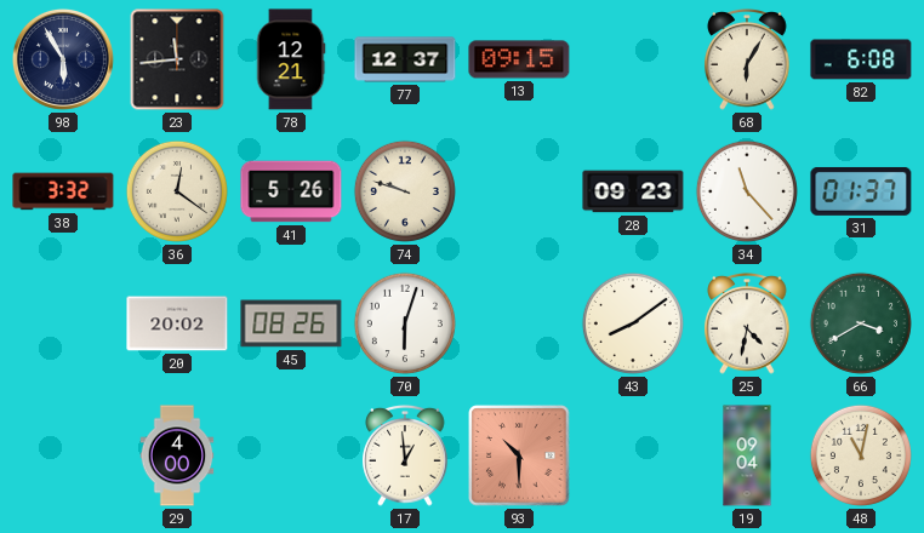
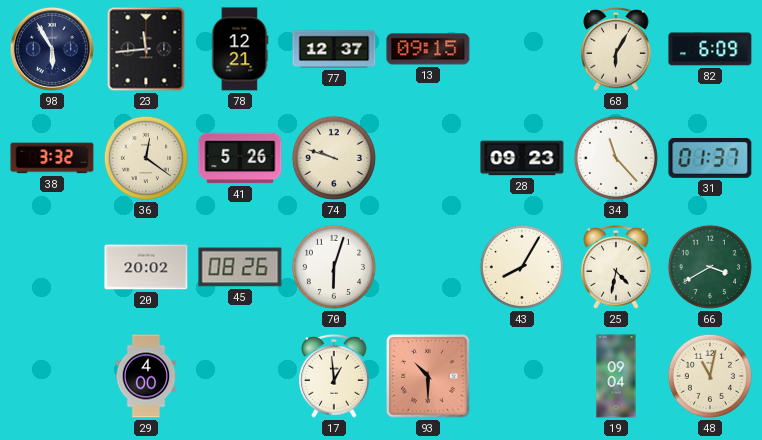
82: 6:08 -> 6:09 (710, 49)
43: 8:09 -> 8:05 (522, 267)
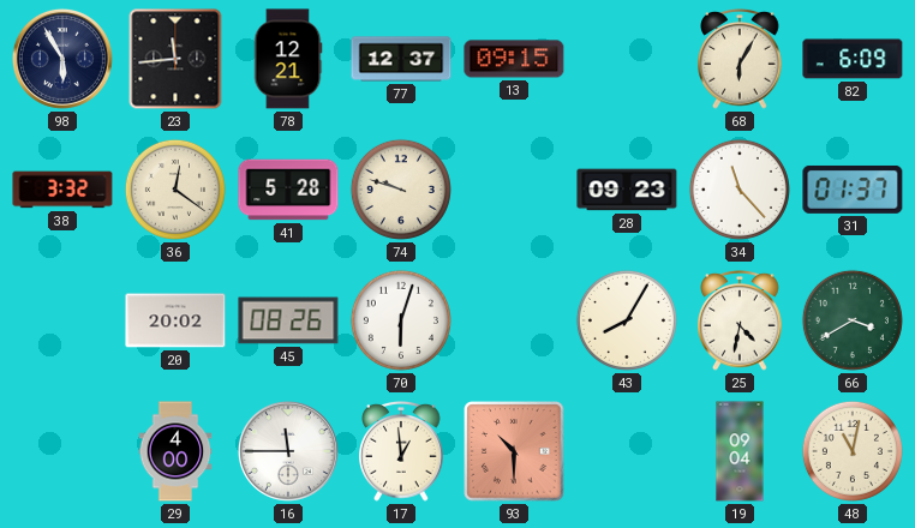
41: 5:26 -> 5:28 (288, 190)
16: none -> 11:45 (288, 451)
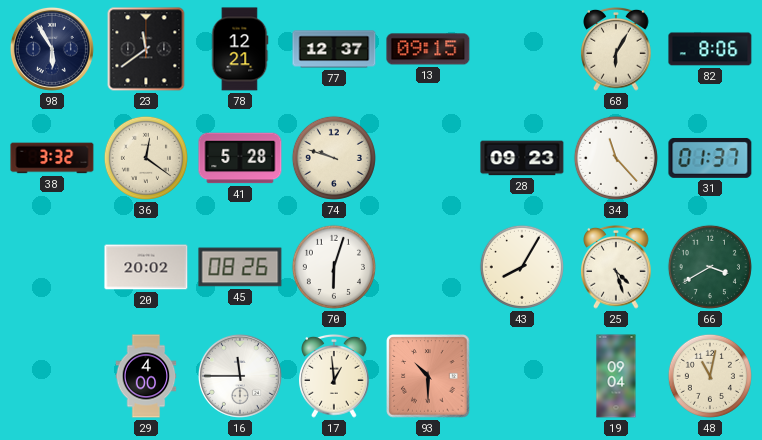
23: 11:44 -> 11:39 (146, 49)
82: 6:09 -> 8:06 (710, 49)
25: 4:32 -> 4:27 (616, 268)
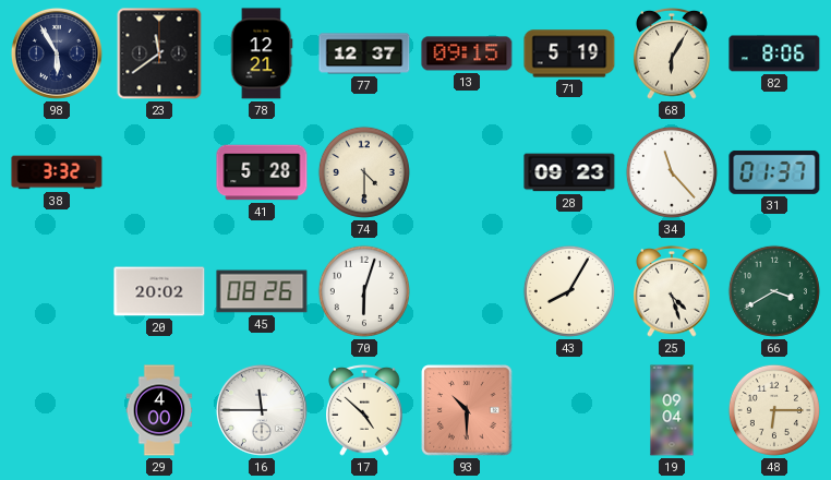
71: none -> 5:19 (569, 53)
36: 12:21 -> none (146, 158)
74: 9:48 -> 4:30 (364, 172)
17: 12:59 -> 4:52 (364, 411)
48: 11:02 -> 6:15 (774, 410)
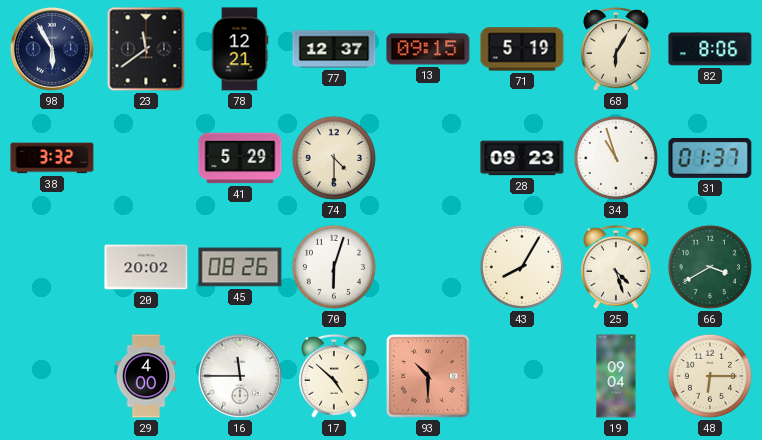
41: 5:28 -> 5:29 (240, 158)
34: 11:23 -> 10:57 (616, 158)
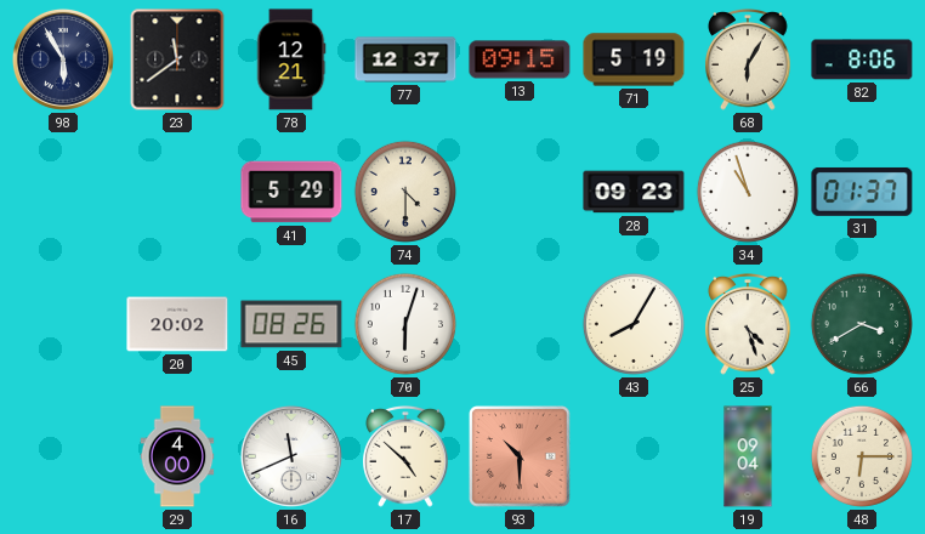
38: 3:32 -> none (52, 158)
16: 11:45 -> 11:41 (291, 456)
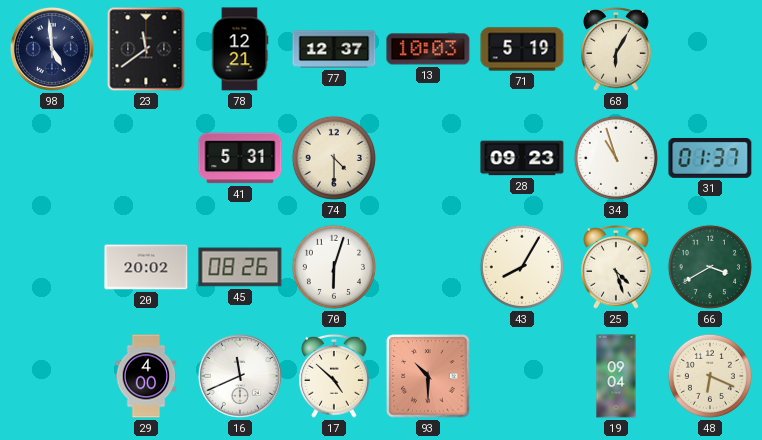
98: 5:55 -> 4:59 (52, 49)
13: 09:15 -> 10:03 (428, 49)
82: 8:06 -> none (862, 59)
41: 5:29 -> 5:31 (240, 158)
48: 6:15 -> 6:19 (710, 376)
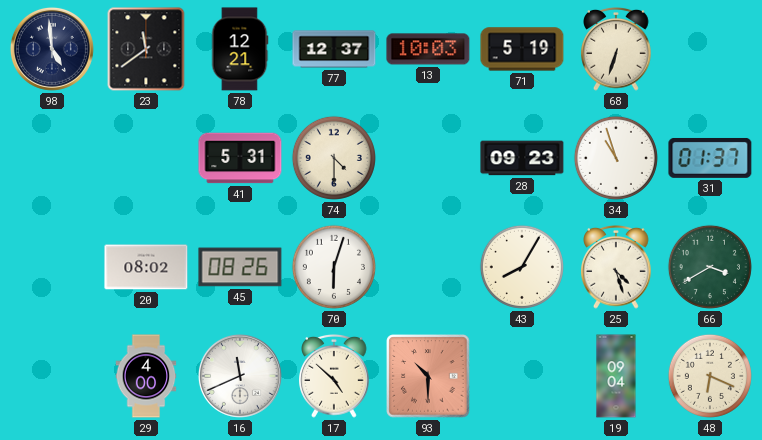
68: 6:05 -> 6:33 (616, 50)
20: 20:02 -> 08:02 (146, 267)
